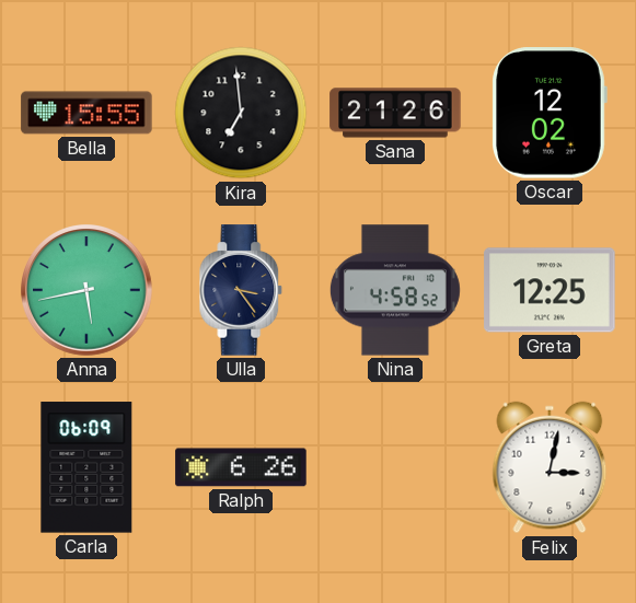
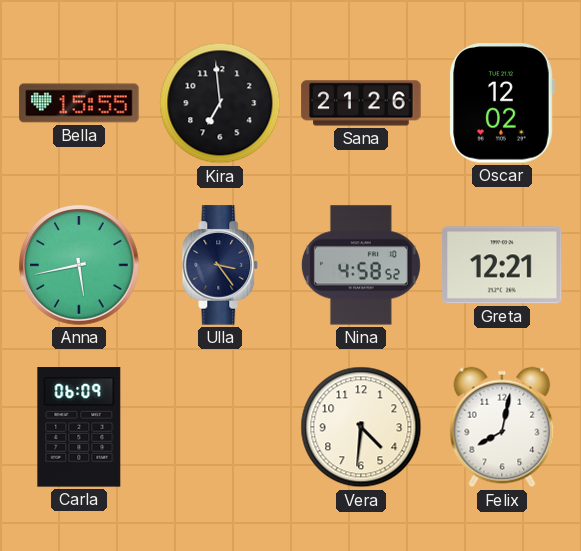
Greta: 12:25 -> 12:21 (502, 265)
Ralph: 6:26 -> none (241, 467)
Vera: none -> 4:31 (361, 427)
Felix: 3:02 -> 8:02 (502, 427)
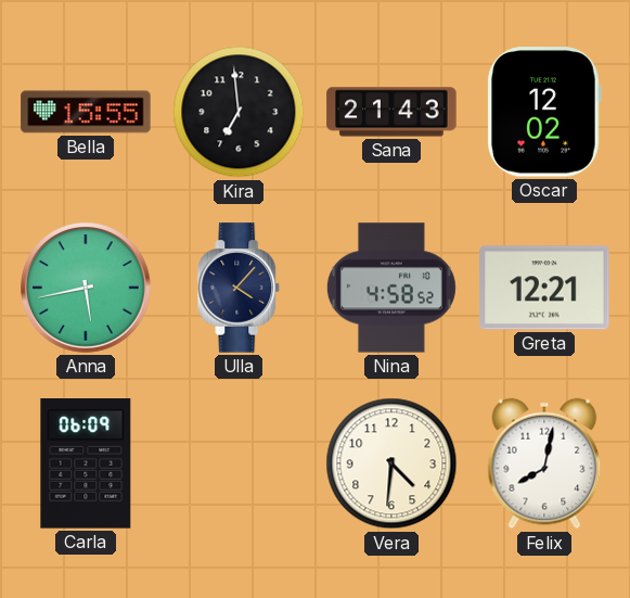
Sana: 21:26 -> 21:43 (391, 112)
Ulla: 3:24 -> 4:07 (239, 288)
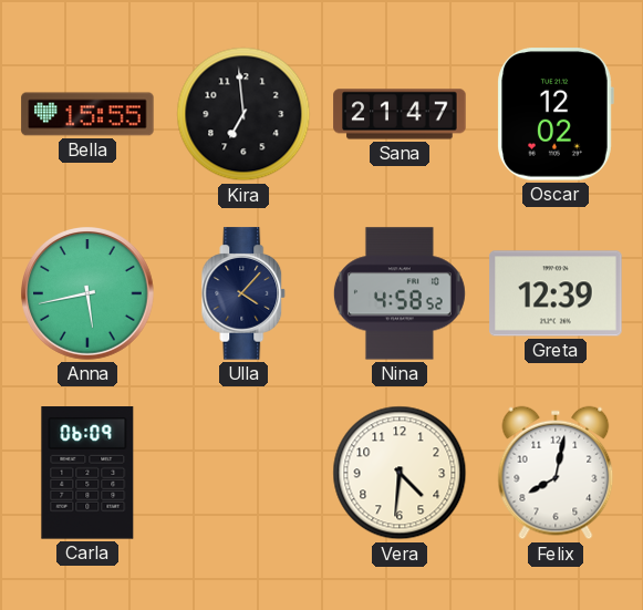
Sana: 21:43 -> 21:47 (400, 114)
Greta: 12:21 -> 12:39 (556, 293)
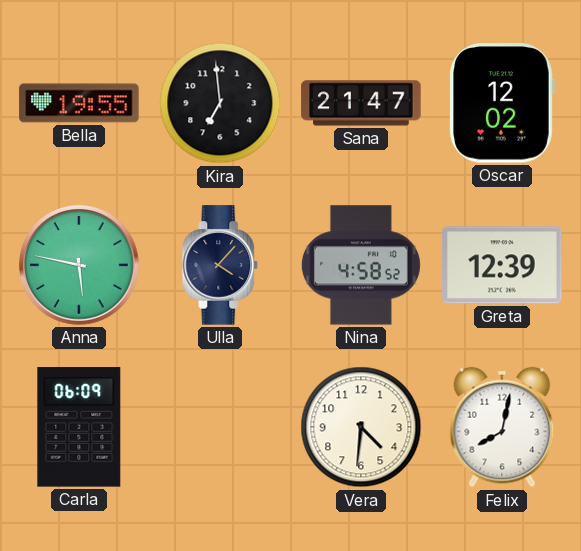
Bella: 15:55 -> 19:55 (79, 103)
Anna: 5:43 -> 5:47 (80, 266)
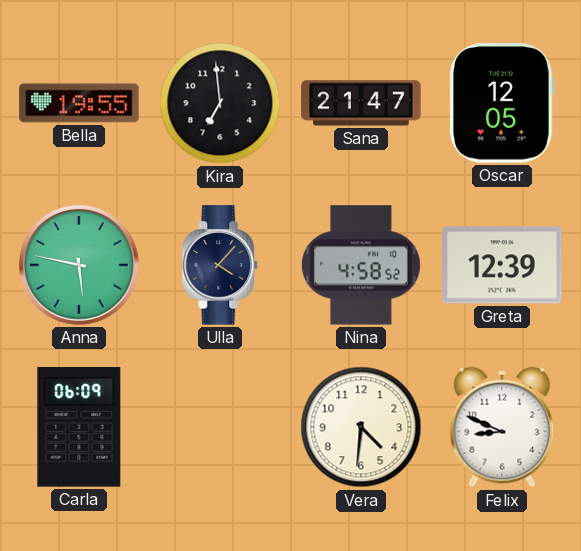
Oscar: 12:02 -> 12:05 (502, 103)
Felix: 8:02 -> 8:49 (502, 427)
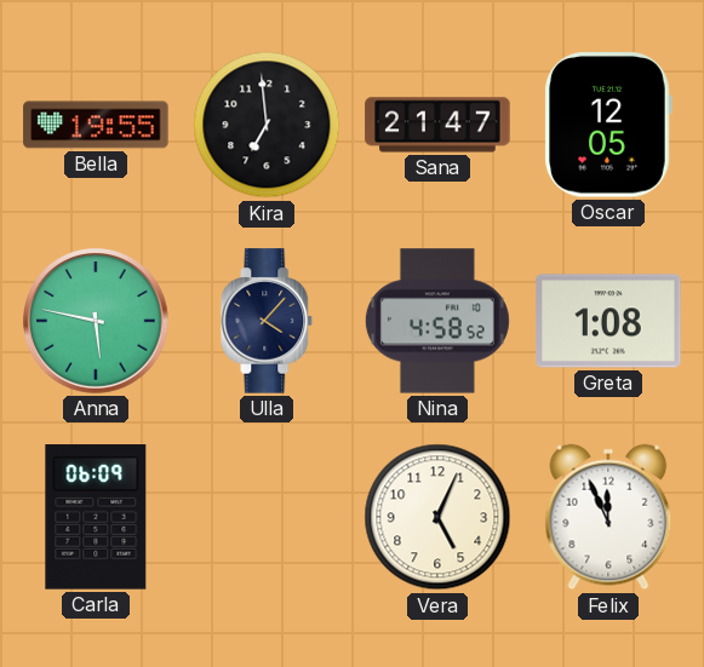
Greta: 12:39 -> 1:08 (608, 321)
Vera: 4:31 -> 5:04 (437, 517)
Felix: 8:49 -> 11:56 (608, 517)
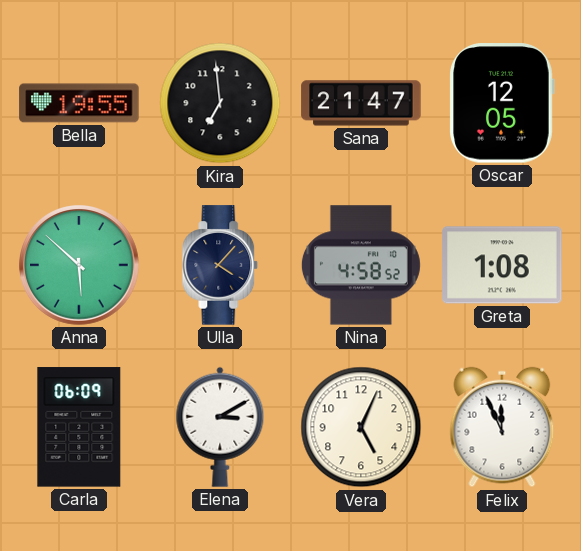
Anna: 5:47 -> 5:52 (80, 266)
Elena: none -> 3:10 (220, 427)
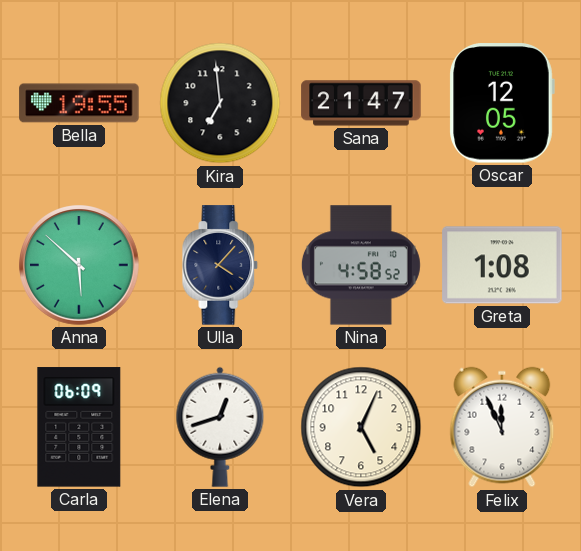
Elena: 3:10 -> 12:42 (220, 427)
